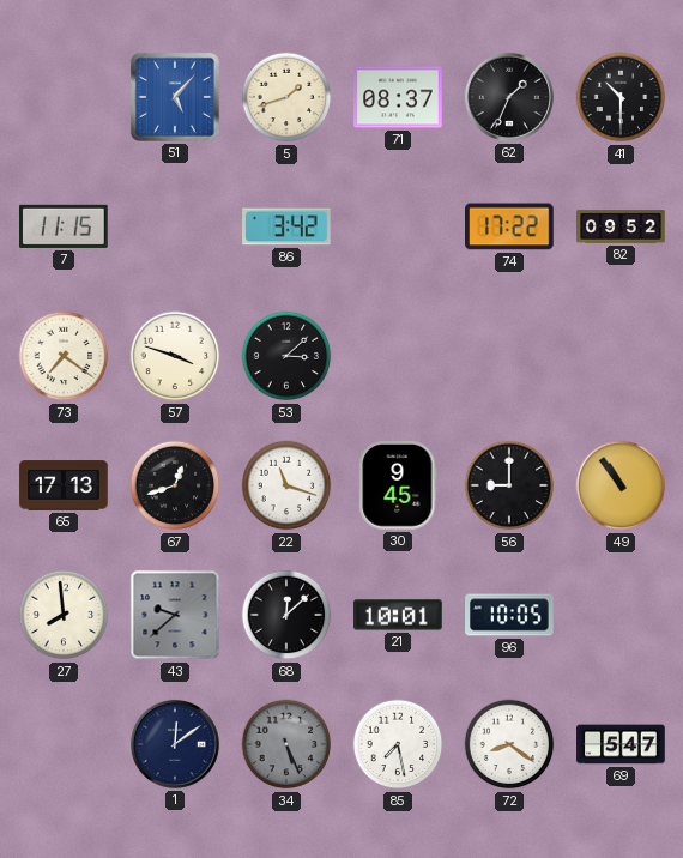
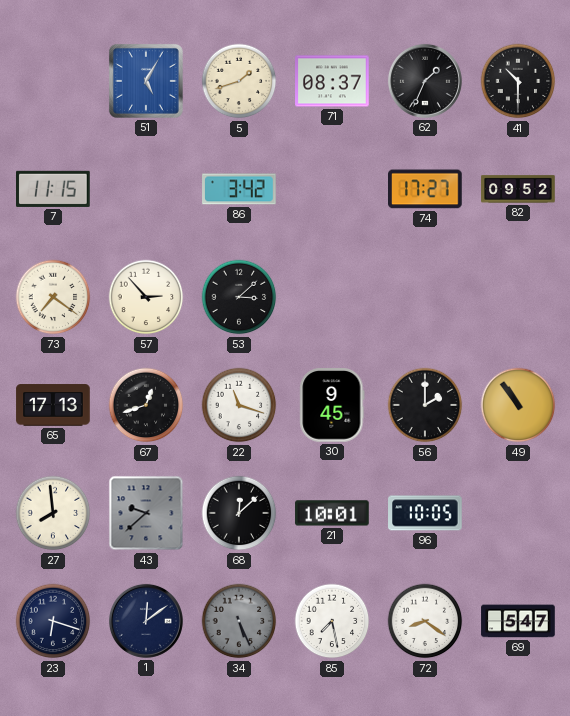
51: 5:07 -> 5:05 (146, 81)
74: 17:22 -> 17:27 (426, 189)
57: 3:48 -> 2:53 (146, 297)
56: 9:00 -> 2:00 (425, 405)
23: none -> 6:18 (53, 621)
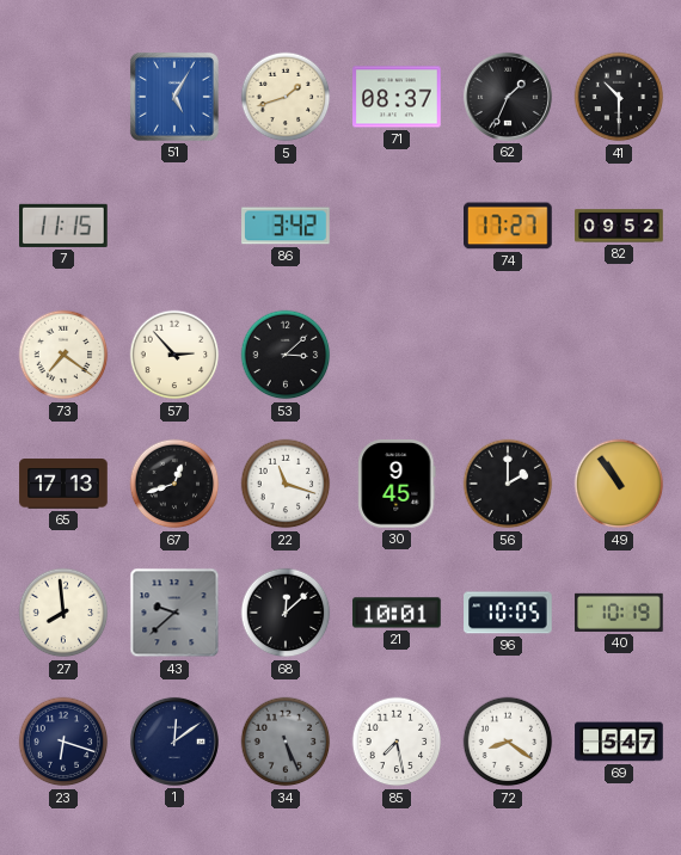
40: none -> 10:19 (619, 613)
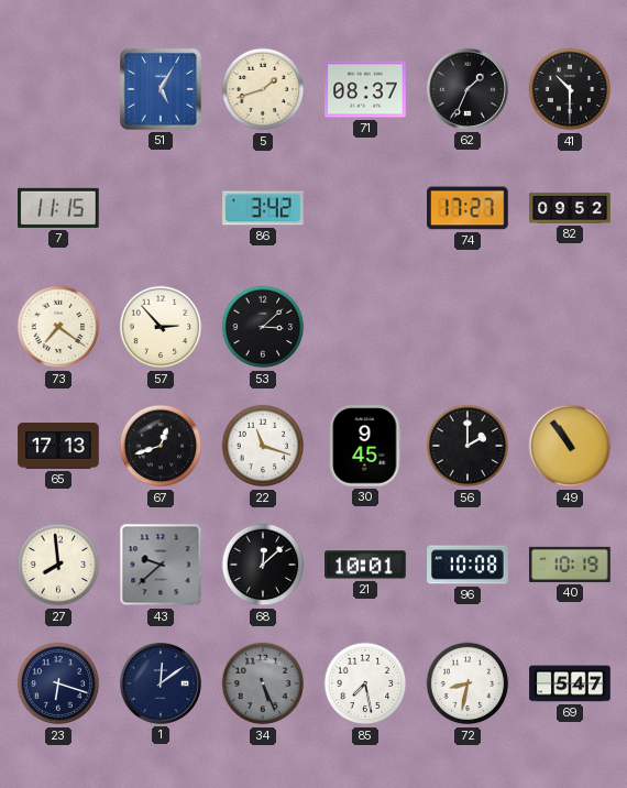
96: 10:05 -> 10:08 (468, 565)
72: 8:21 -> 8:32 (468, 683)
